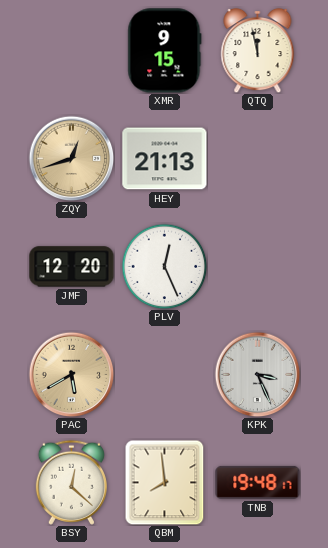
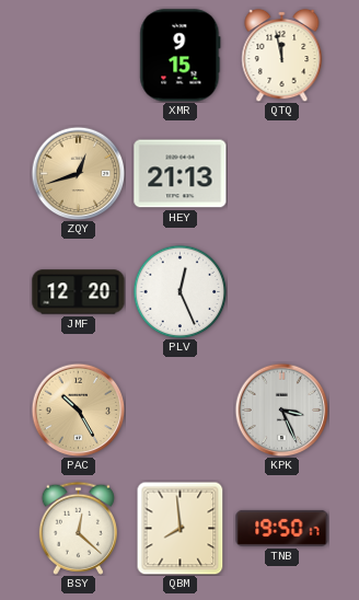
PAC: 5:40 -> 10:25 (78, 409)
TNB: 19:48 -> 19:50 (282, 528)
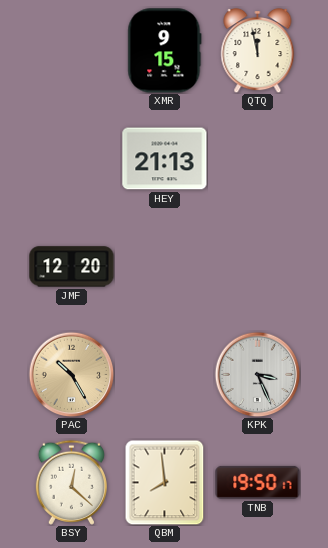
ZQY: 12:42 -> none (78, 173)
PLV: 12:26 -> none (179, 291)
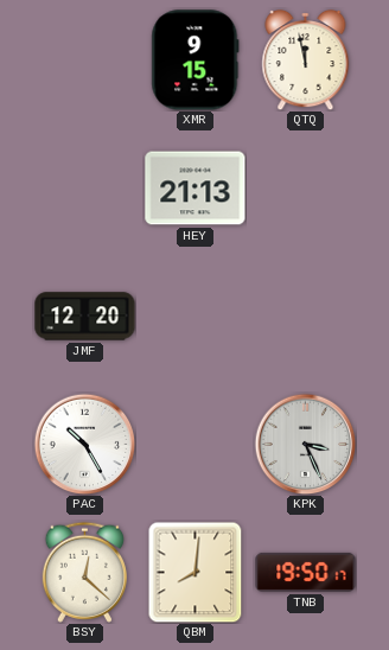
PAC dial: champagne -> white (84, 444)
QBM: 7:59 -> 8:01 (196, 572)
